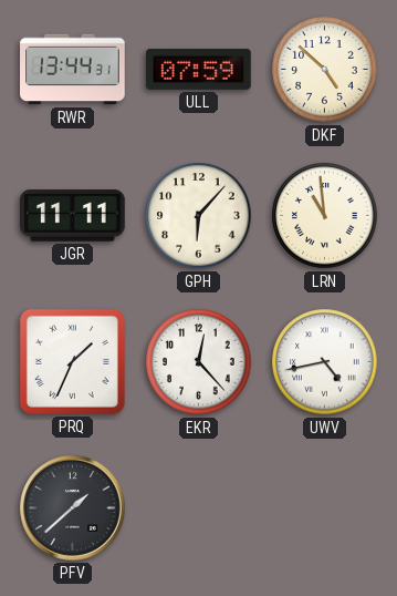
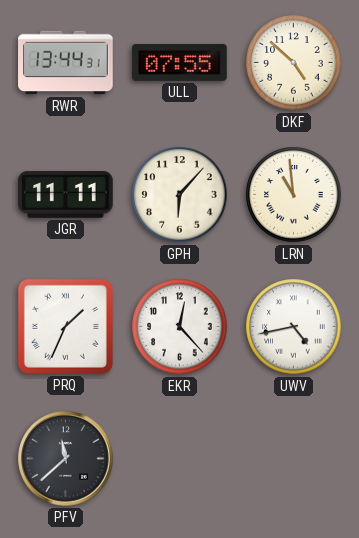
ULL: 07:59 -> 07:55 (180, 62)
PFV: 1:38 -> 11:38 (66, 459)
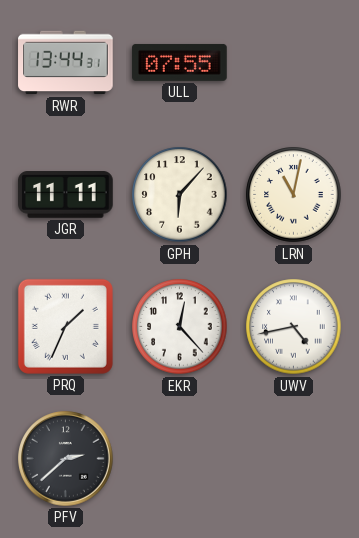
DKF: 4:52 -> none (294, 63)
LRN: 10:59 -> 11:02 (294, 195)
PFV: 11:38 -> 2:38 (66, 459)
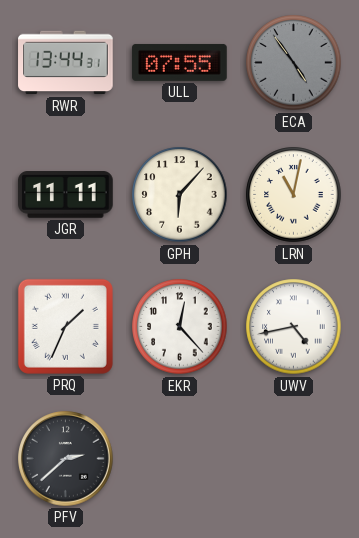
ECA: none -> 4:54 (294, 63)
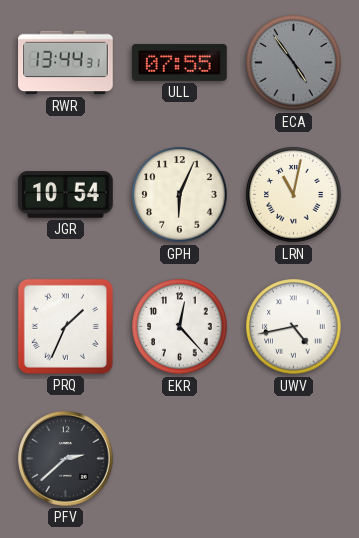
JGR: 11:11 -> 10:54 (66, 195)
GPH: 6:07 -> 6:04 (180, 195)
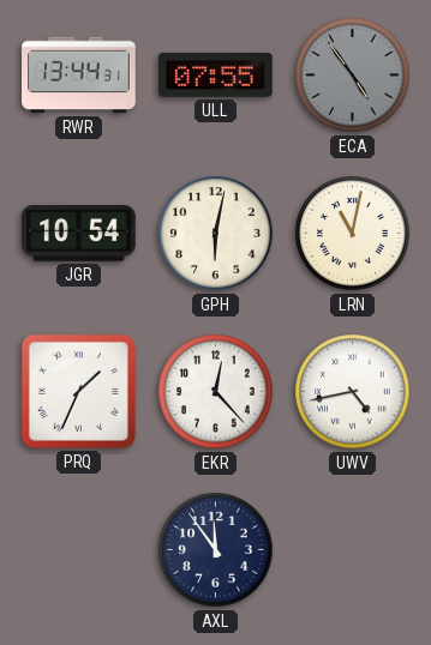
GPH: 6:04 -> 6:02 (216, 234)
PFV: 2:38 -> none (66, 459)
AXL: none -> 11:54 (216, 550)
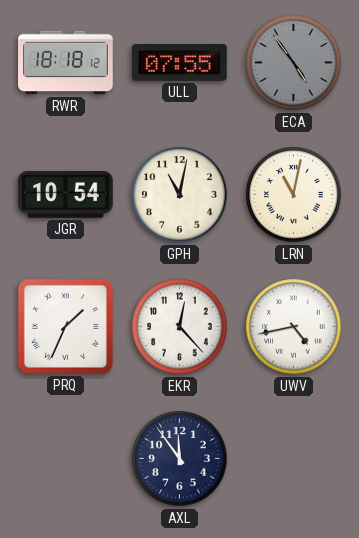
RWR: 13:44 -> 18:18 (66, 63)
GPH: 6:02 -> 11:02 (180, 195)
